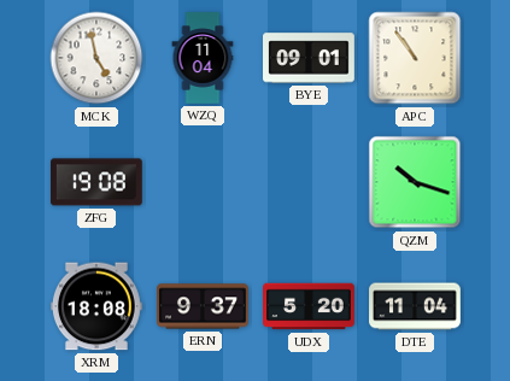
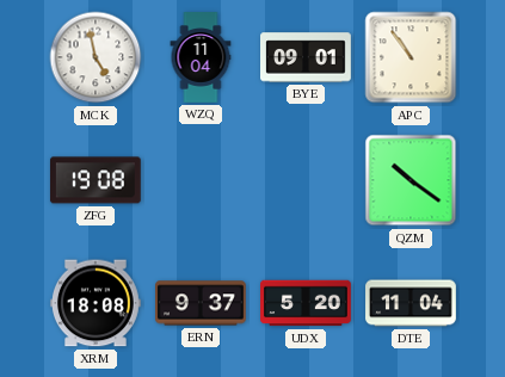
QZM: 10:18 -> 10:21 (411, 180)
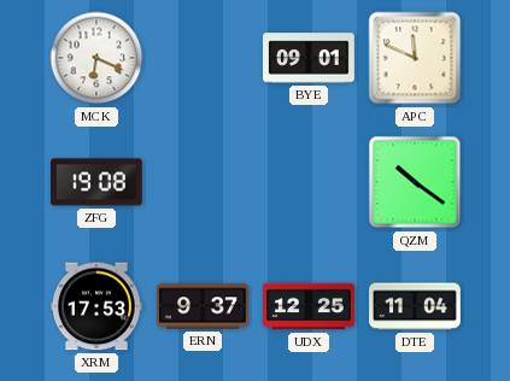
MCK: 4:58 -> 6:19 (96, 58)
WZQ: 11:04 -> none (201, 57)
APC: 10:54 -> 11:49 (415, 58)
XRM: 18:08 -> 17:53 (98, 306)
UDX: 5:20 -> 12:25 (309, 306)
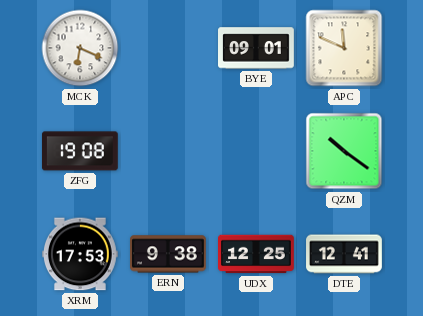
ERN: 9:37 -> 9:38 (169, 254)
DTE: 11:04 -> 12:41 (344, 254)
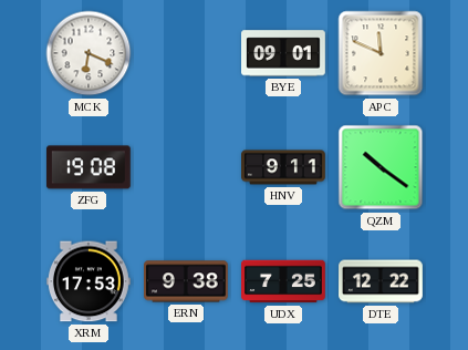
HNV: none -> 9:11 (283, 167)
UDX: 12:25 -> 7:25 (283, 281)
DTE: 12:41 -> 12:22 (381, 281)
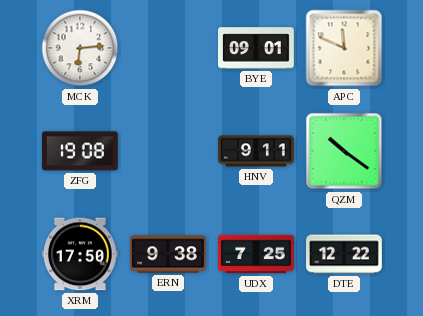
MCK: 6:19 -> 6:14 (80, 48)
XRM: 17:53 -> 17:50 (81, 254)
